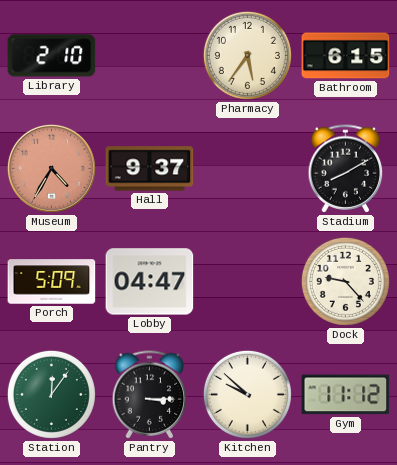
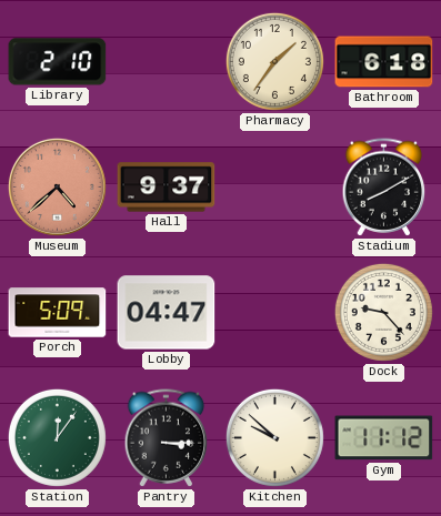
Pharmacy: 5:36 -> 1:36 (274, 61)
Bathroom: 6:15 -> 6:18 (384, 62)
Museum: 4:35 -> 4:38 (57, 186)
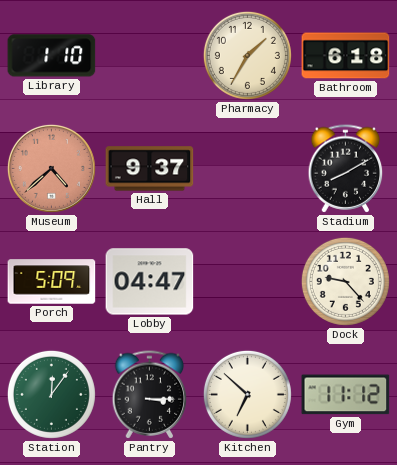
Library: 2:10 -> 1:10 (52, 56)
Pharmacy: 1:36 -> 1:35 (247, 55)
Kitchen: 9:52 -> 6:52 (247, 394)
